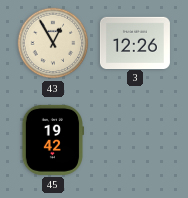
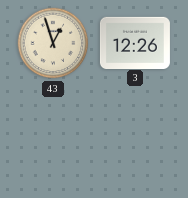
43: 12:55 -> 12:57 (53, 43)
45: 19:42 -> none (52, 140)
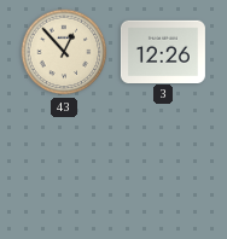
43: 12:57 -> 12:53 (64, 52)
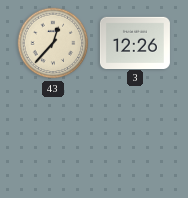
43: 12:53 -> 12:37 (53, 43)
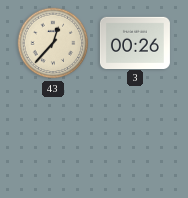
3: 12:26 -> 00:26 (135, 42)
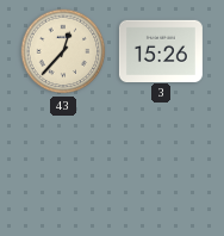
3: 00:26 -> 15:26 (161, 50)
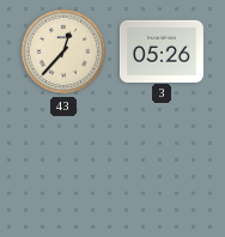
3: 15:26 -> 05:26 (162, 50)
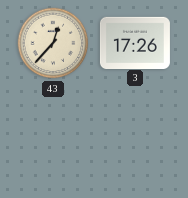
3: 05:26 -> 17:26 (135, 42)
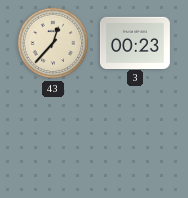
3: 17:26 -> 00:23 (135, 42)
